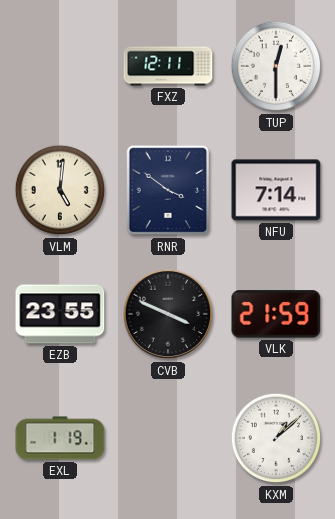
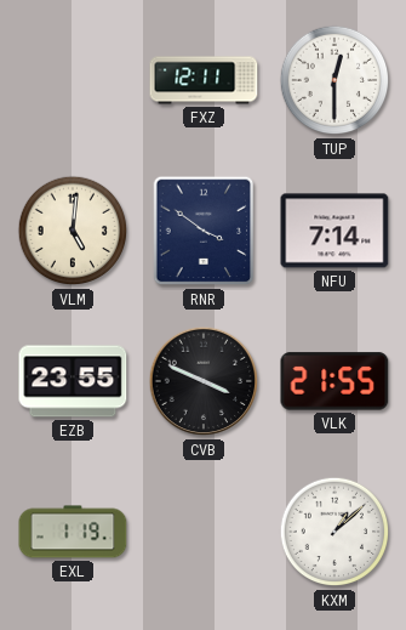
VLK: 21:59 -> 21:55 (334, 381)
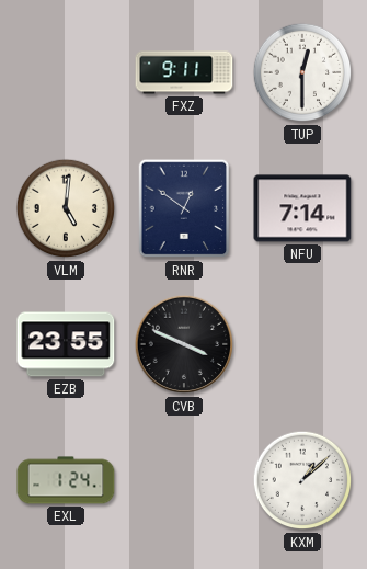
FXZ: 12:11 -> 9:11 (184, 72)
RNR: 3:51 -> 12:51 (184, 208)
VLK: 21:55 -> none (334, 381)
EXL: 1:19 -> 1:24 (66, 480)
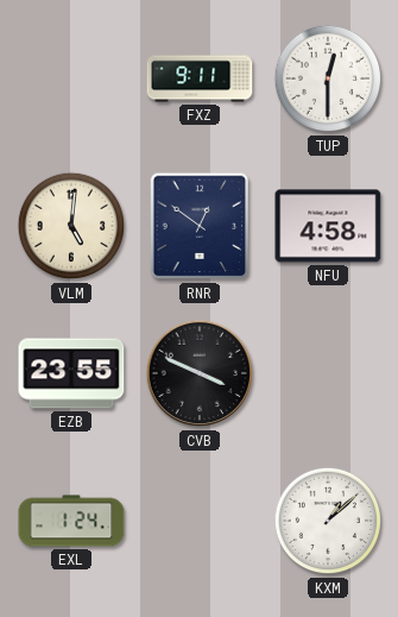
NFU: 7:14 -> 4:58 (328, 226)
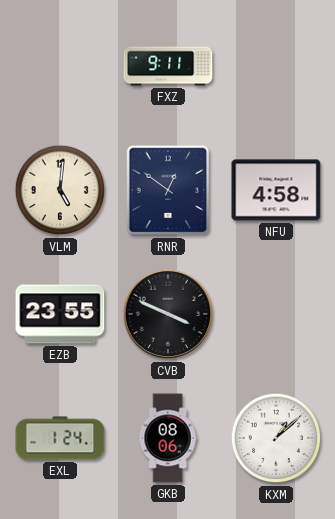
TUP: 12:30 -> none (328, 78)
GKB: none -> 08:06 (168, 438)
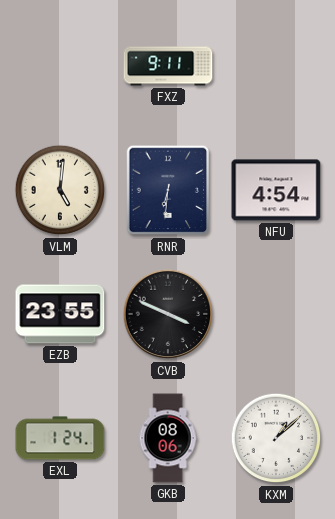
RNR: 12:51 -> 6:31 (168, 190)
NFU: 4:58 -> 4:54 (276, 190)
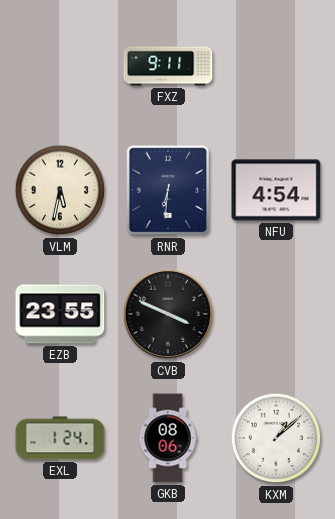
VLM: 5:01 -> 5:32 (60, 190)
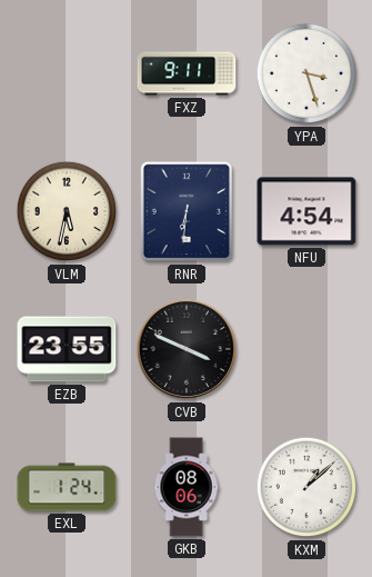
YPA: none -> 3:27 (306, 73)
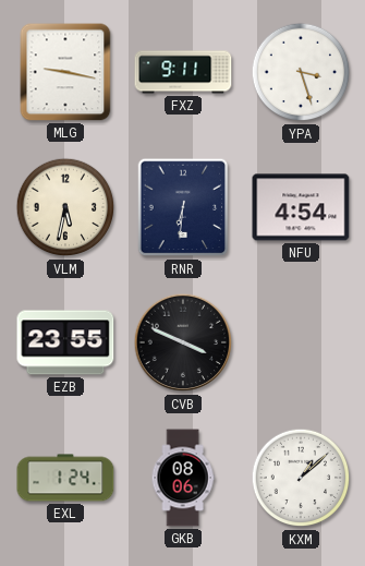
MLG: none -> 9:17 (65, 72)
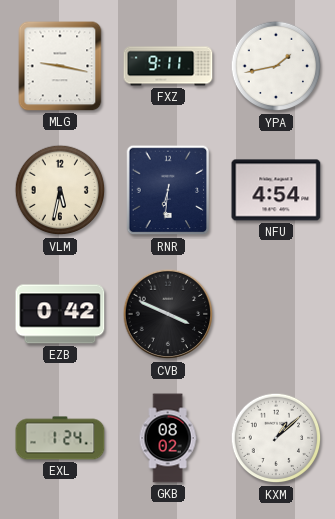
YPA: 3:27 -> 1:43 (276, 66)
EZB: 23:55 -> 0:42 (60, 314)
GKB: 08:06 -> 08:02 (168, 438)
